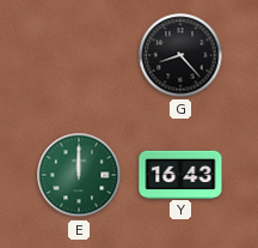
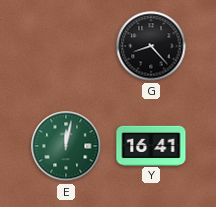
E: 12:00 -> 12:02 (66, 146)
Y: 16:43 -> 16:41 (151, 145)
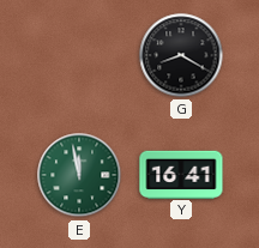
G: 8:23 -> 8:20 (181, 55)
E: 12:02 -> 11:58 (79, 175)
